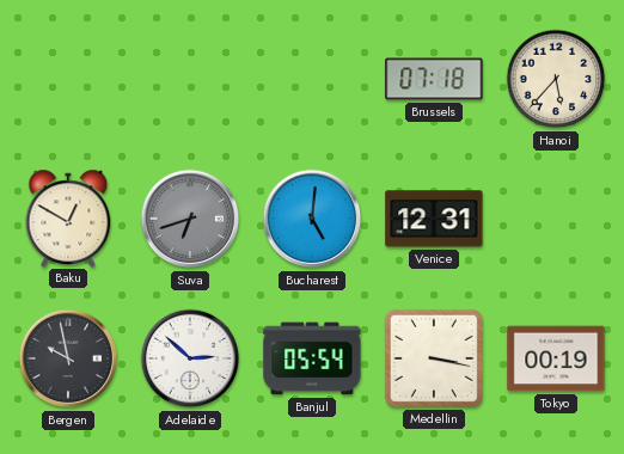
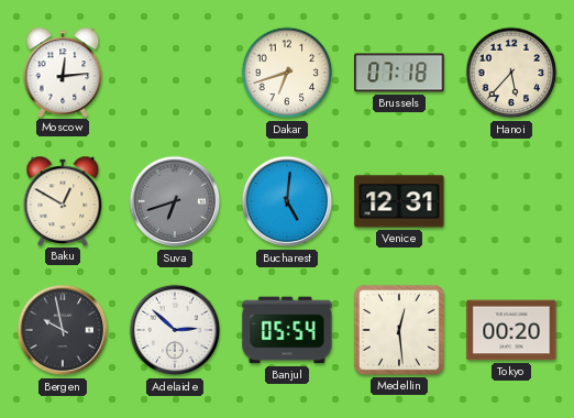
Moscow: none -> 12:14 (63, 71)
Dakar: none -> 6:42 (287, 73)
Medellin: 3:17 -> 12:29 (399, 330)
Tokyo: 00:19 -> 00:20 (511, 330)
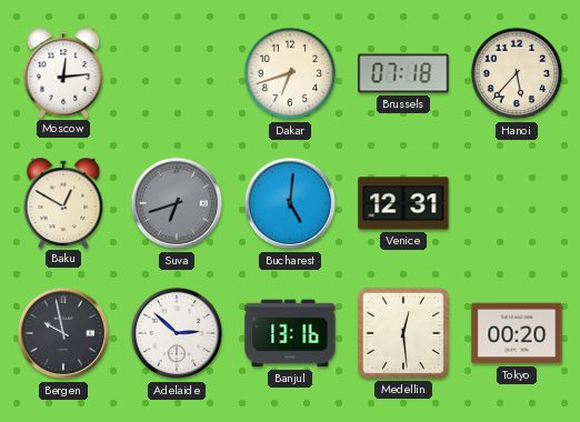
Banjul: 05:54 -> 13:16 (290, 333)
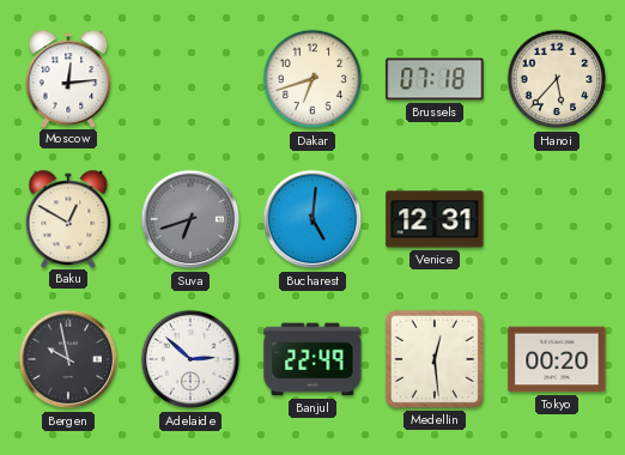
Banjul: 13:16 -> 22:49 (313, 359)
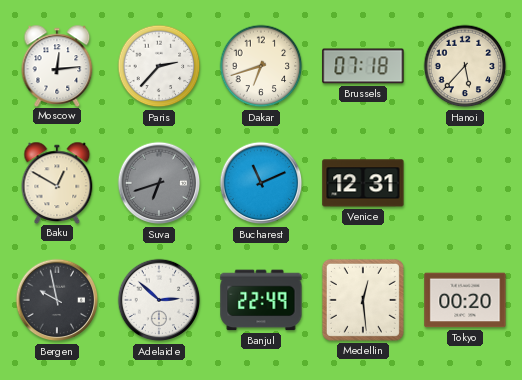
Paris: none -> 2:37 (159, 66)
Bucharest: 5:01 -> 11:11 (261, 183)
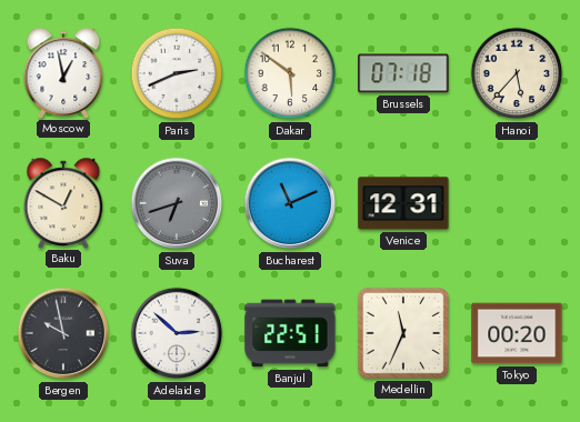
Moscow: 12:14 -> 12:58 (63, 72)
Paris: 2:37 -> 2:41 (177, 73)
Dakar: 6:42 -> 5:51 (290, 73)
Banjul: 22:49 -> 22:51 (290, 333)
Medellin: 12:29 -> 11:34 (403, 333)
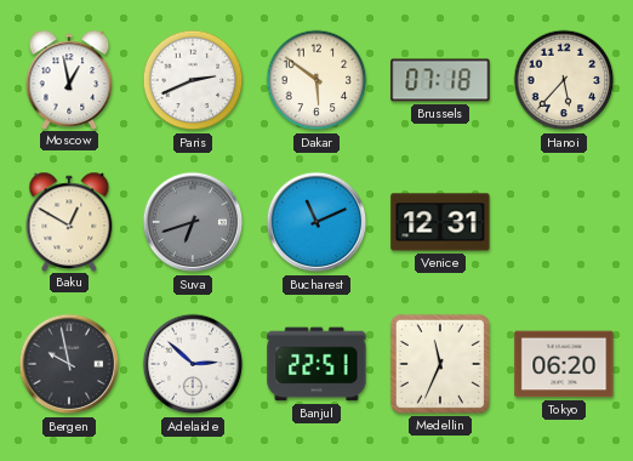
Tokyo: 00:20 -> 06:20 (564, 364)
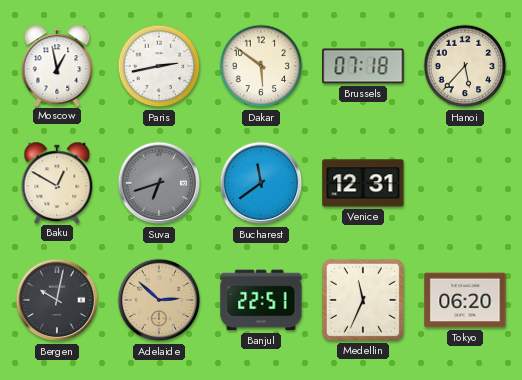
Paris: 2:41 -> 2:43 (159, 66)
Bucharest: 11:11 -> 11:39 (261, 183)
Bergen: 9:58 -> 10:02 (57, 300)
Adelaide dial: white -> champagne (159, 300)
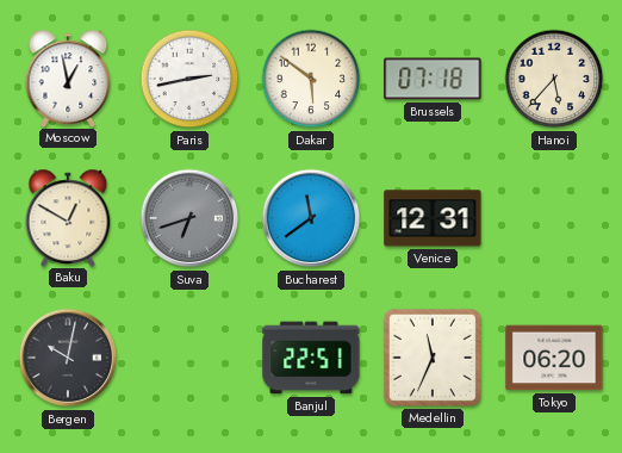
Adelaide: 2:52 -> none (159, 300)
